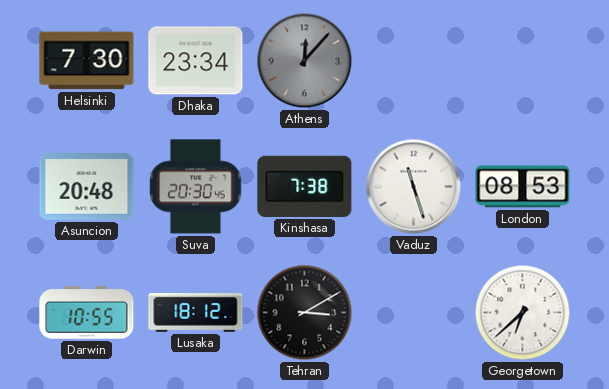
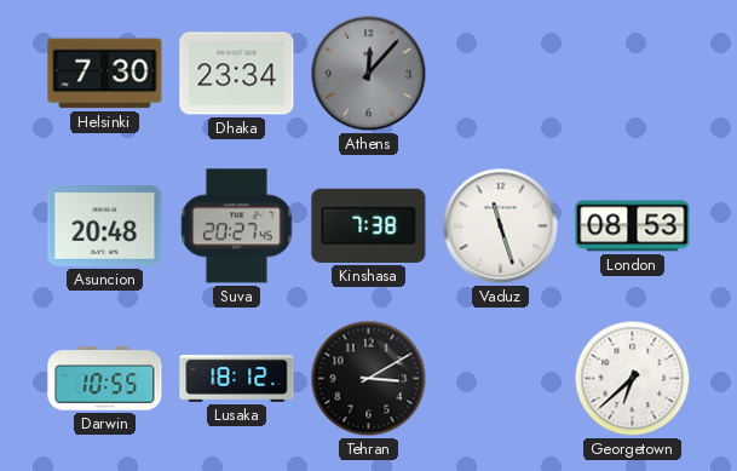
Suva: 20:30 -> 20:27 (237, 226)
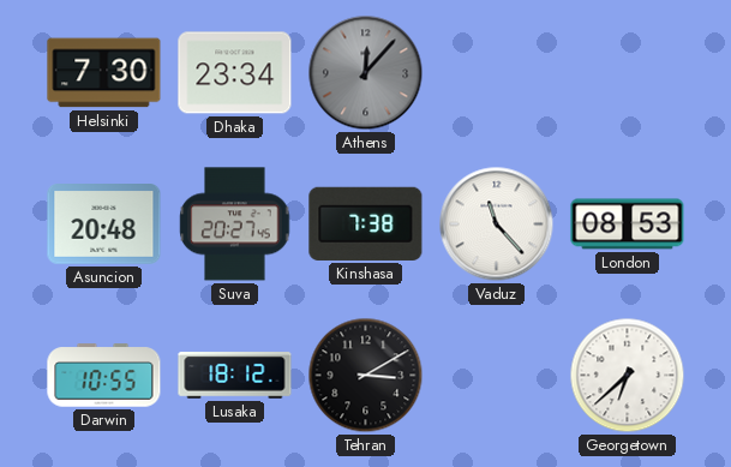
Vaduz: 11:27 -> 11:23 (497, 224)
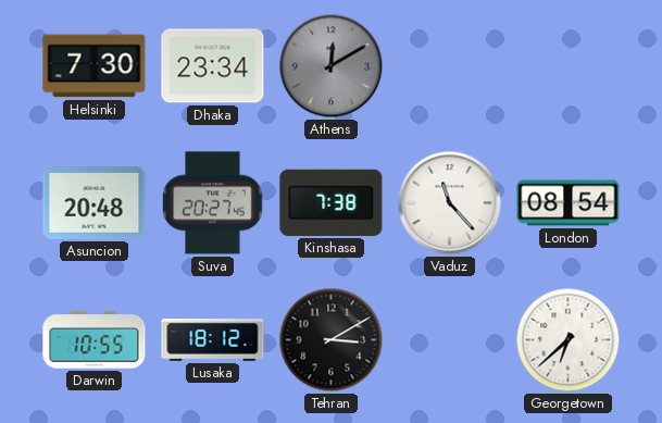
Athens: 12:07 -> 12:10 (332, 66)
London: 08:53 -> 08:54 (569, 203)
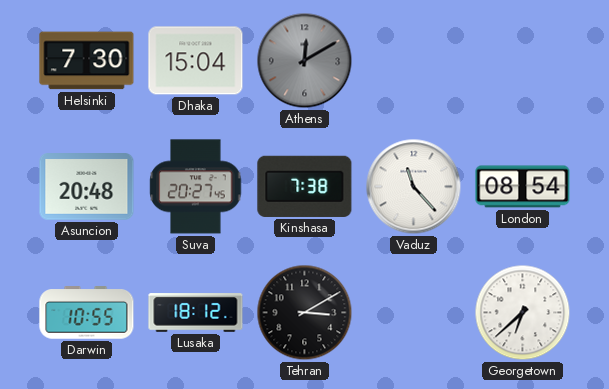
Dhaka: 23:34 -> 15:04 (196, 61)
